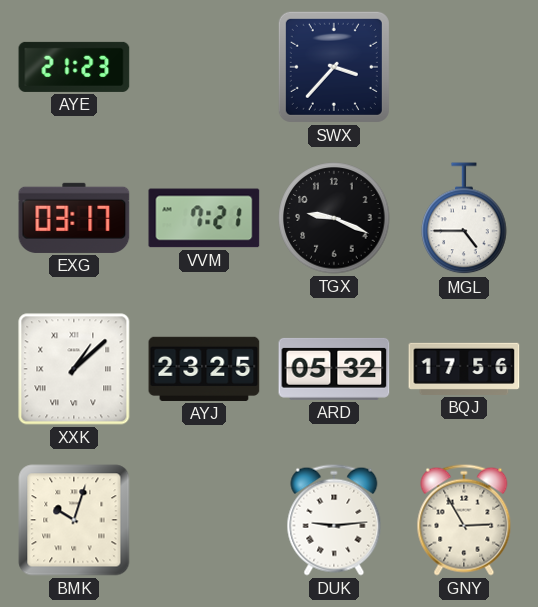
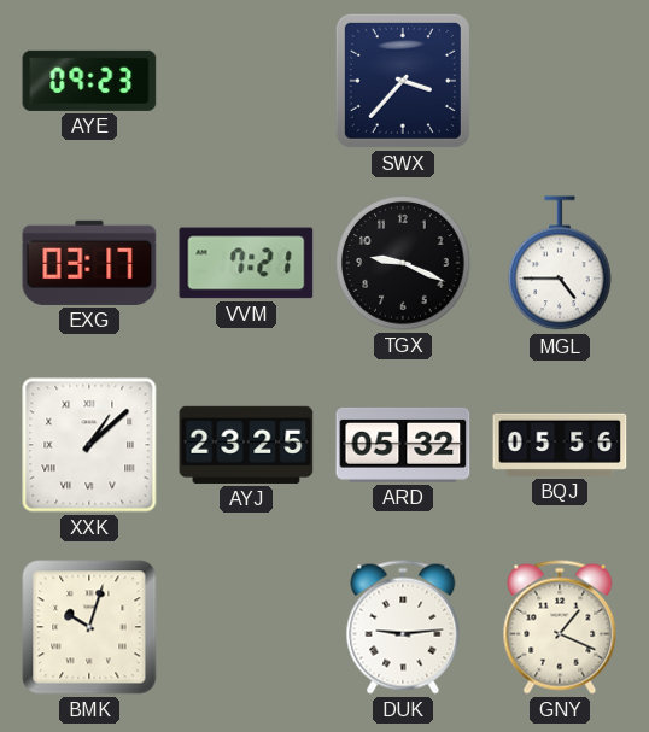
AYE: 21:23 -> 09:23 (89, 81)
BQJ: 17:56 -> 05:56 (560, 445)
GNY: 2:55 -> 1:19 (560, 627)
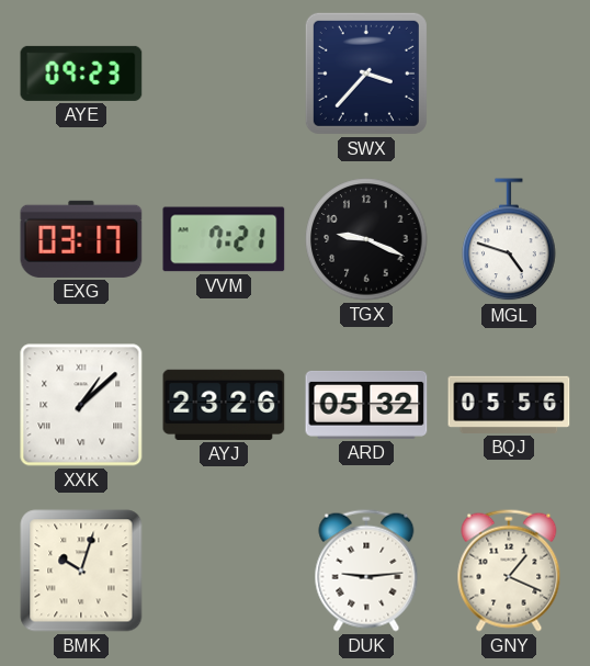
MGL: 4:45 -> 4:48 (509, 240)
AYJ: 23:25 -> 23:26 (224, 405)
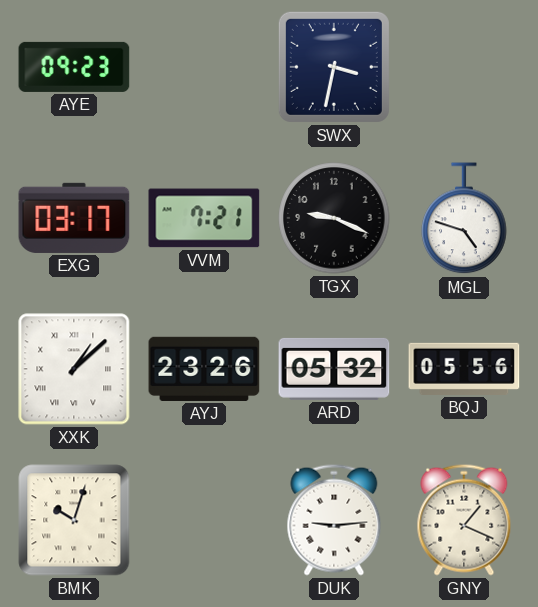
SWX: 3:37 -> 3:32 (334, 67)
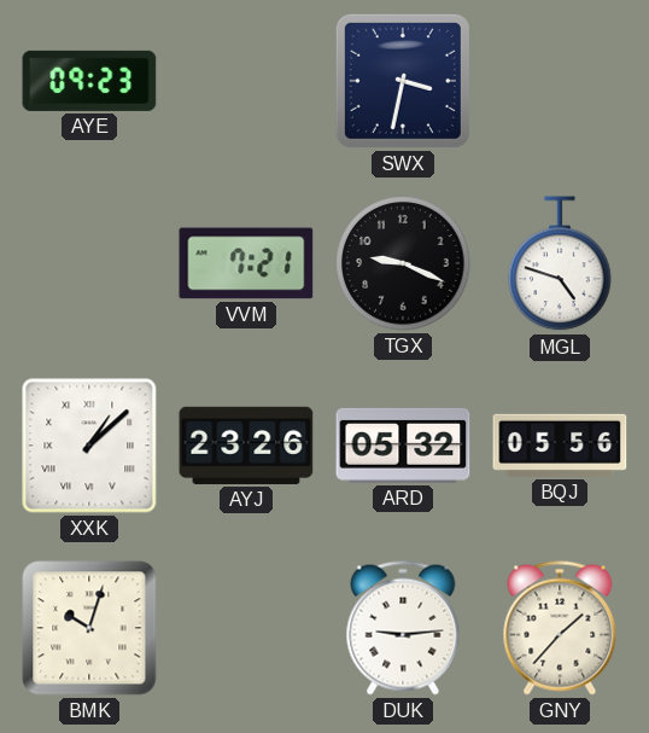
EXG: 03:17 -> none (74, 218)
GNY: 1:19 -> 1:37 (560, 628)
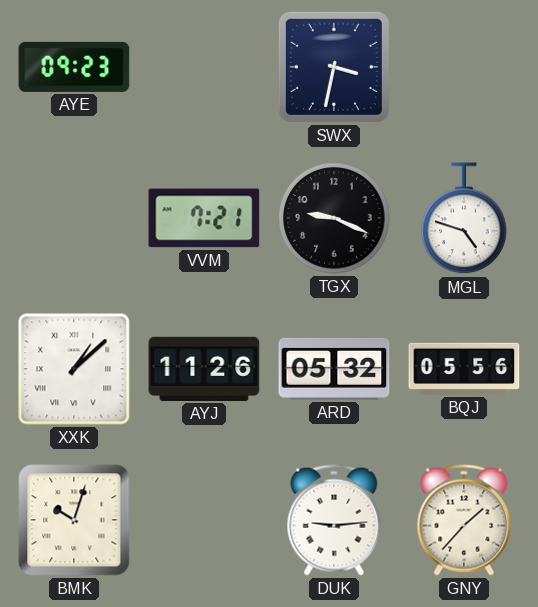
AYJ: 23:26 -> 11:26 (204, 369)
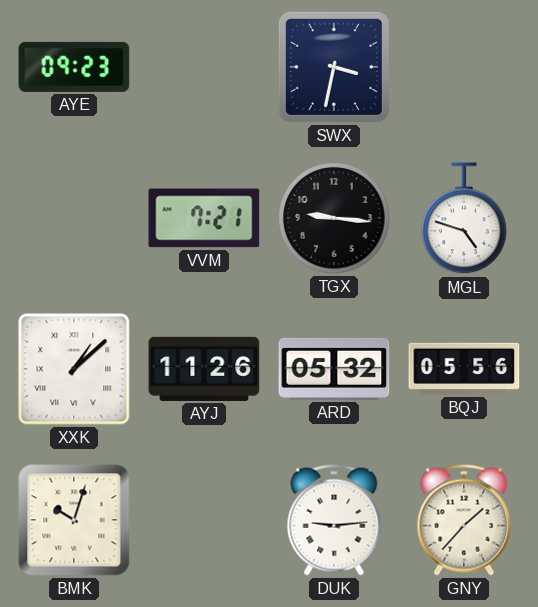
TGX: 9:19 -> 9:16 (334, 218)
